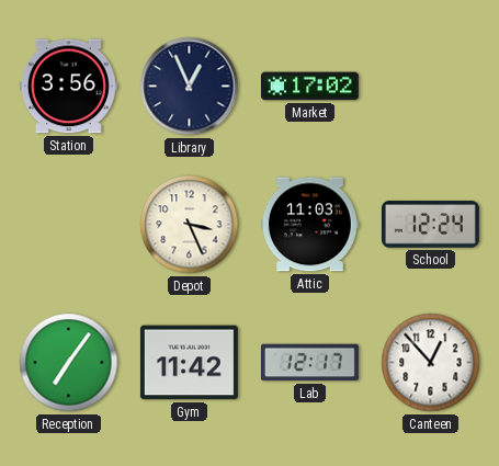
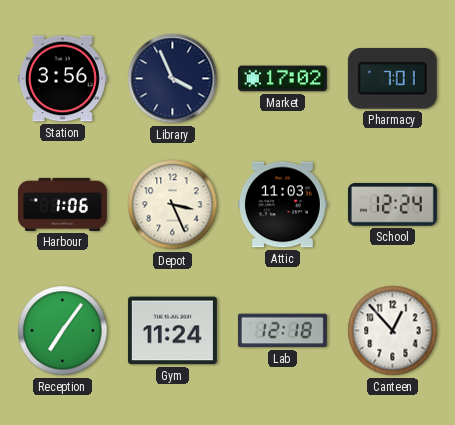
Library: 12:56 -> 3:56 (173, 79)
Pharmacy: none -> 7:01 (392, 79)
Harbour: none -> 1:06 (62, 204)
Gym: 11:42 -> 11:24 (172, 331)
Lab: 12:17 -> 12:18 (282, 331)
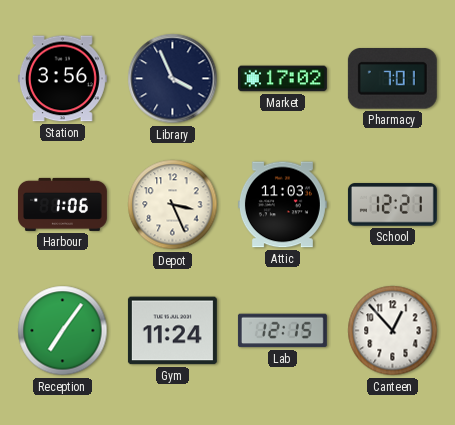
School: 12:24 -> 12:21 (392, 205)
Lab: 12:18 -> 12:15 (282, 331)
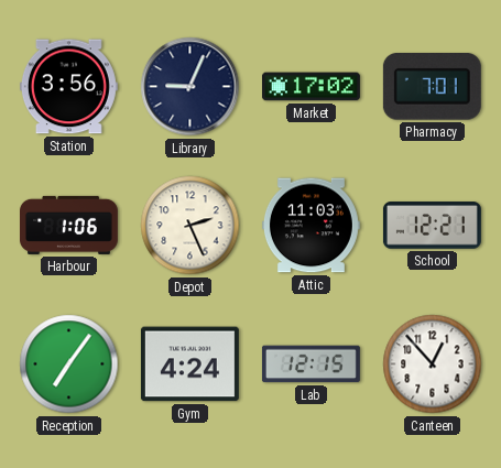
Library: 3:56 -> 9:04 (190, 87)
Depot: 3:26 -> 2:26 (190, 226)
Gym: 11:24 -> 4:24 (189, 364)
